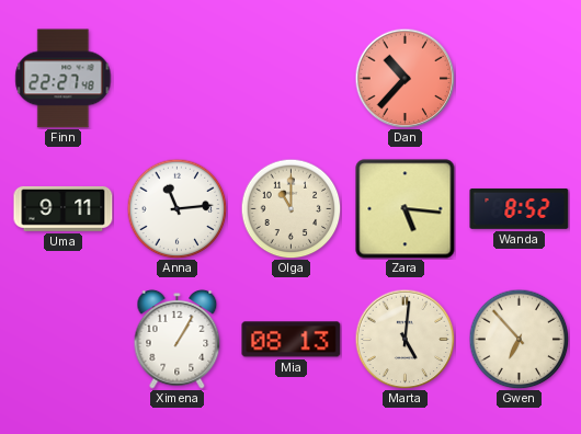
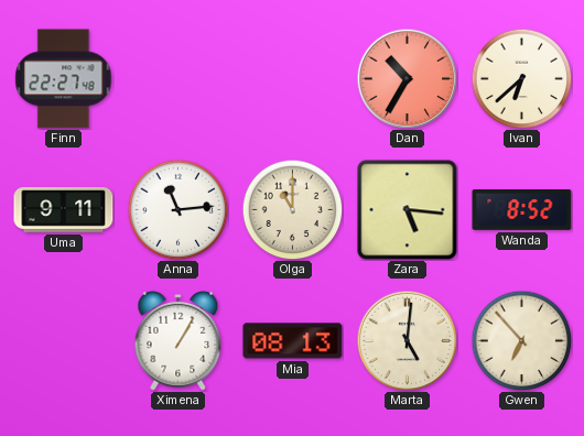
Dan: 10:37 -> 10:35 (407, 78)
Ivan: none -> 6:38 (521, 78)
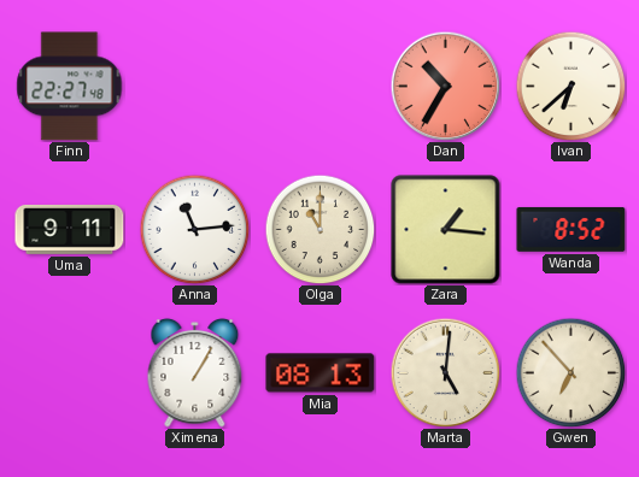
Zara: 5:16 -> 1:16 (446, 230)
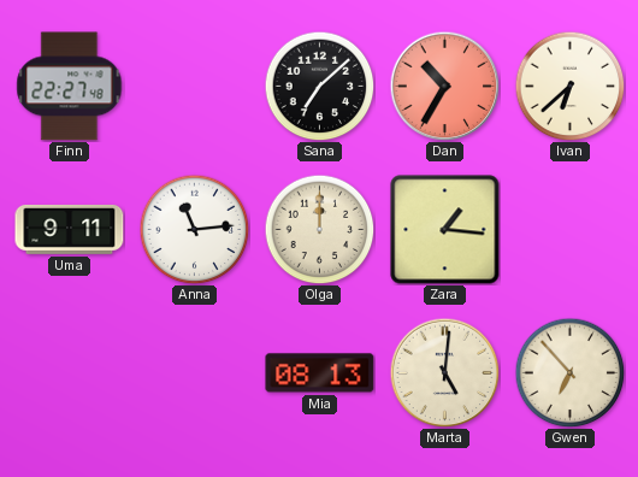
Sana: none -> 7:08 (319, 86)
Olga: 11:00 -> 12:00 (319, 229)
Wanda: 8:52 -> none (571, 229)
Ximena: 1:05 -> none (195, 372)
